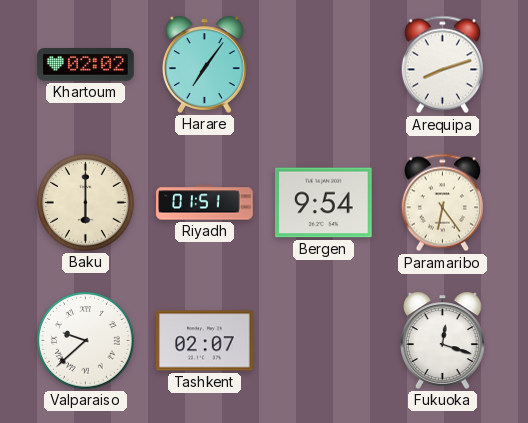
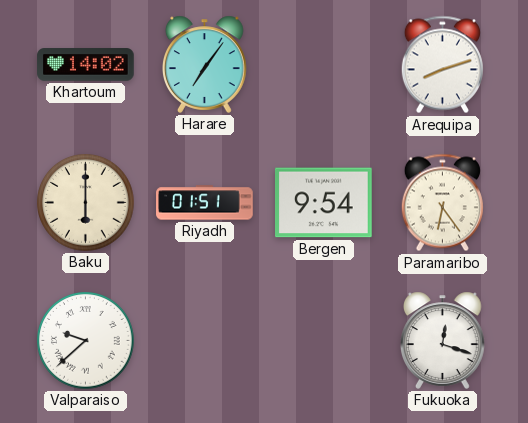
Khartoum: 02:02 -> 14:02 (86, 65)
Tashkent: 02:07 -> none (205, 341)
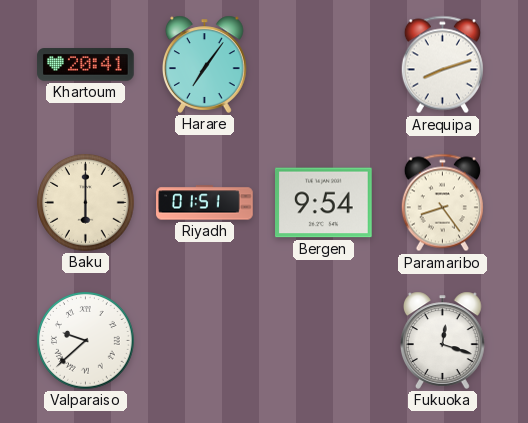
Khartoum: 14:02 -> 20:41 (86, 65)
Paramaribo: 6:24 -> 8:24 (442, 203)
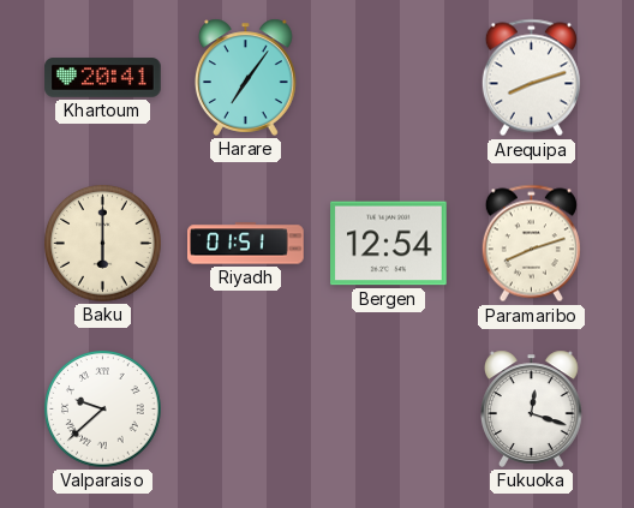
Bergen: 9:54 -> 12:54 (389, 244)
Paramaribo: 8:24 -> 8:12 (531, 244)
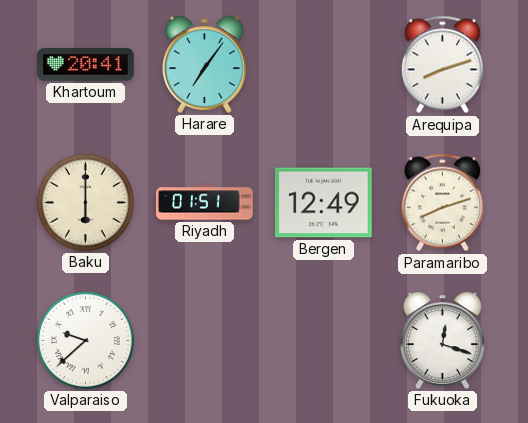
Bergen: 12:54 -> 12:49 (324, 203)
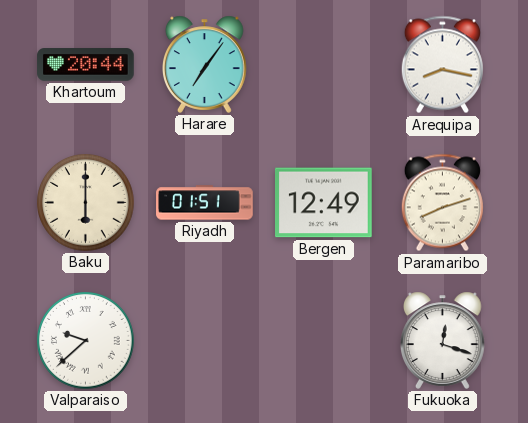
Khartoum: 20:41 -> 20:44 (86, 65)
Arequipa: 8:12 -> 8:17 (442, 65)
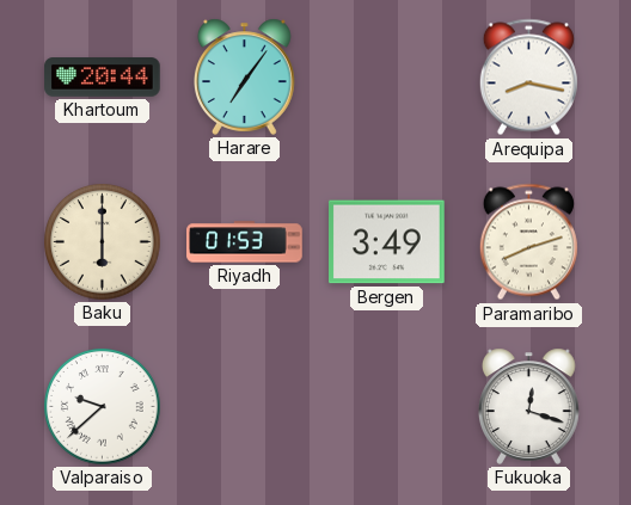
Riyadh: 01:51 -> 01:53 (245, 242)
Bergen: 12:49 -> 3:49 (387, 242)
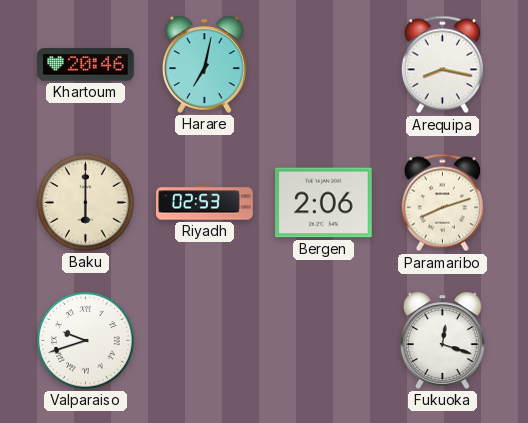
Khartoum: 20:44 -> 20:46 (86, 65)
Harare: 7:06 -> 7:02 (205, 64)
Riyadh: 01:53 -> 02:53 (205, 203)
Bergen: 3:49 -> 2:06 (324, 203)
Valparaiso: 9:38 -> 9:42 (86, 341)
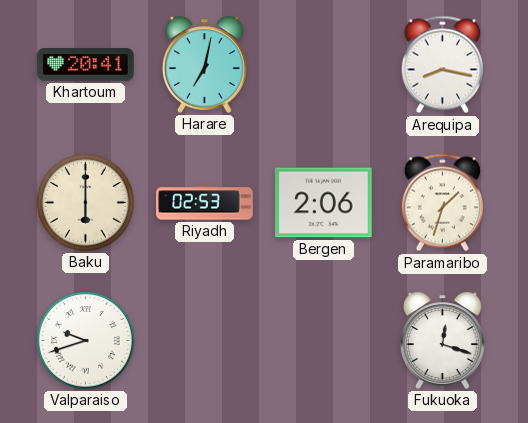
Khartoum: 20:46 -> 20:41 (86, 65)
Paramaribo: 8:12 -> 1:33 (442, 203)
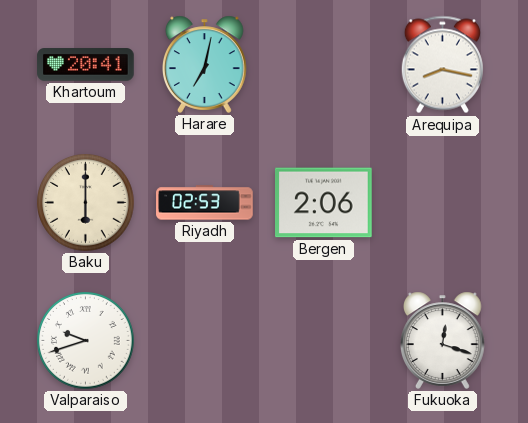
Paramaribo: 1:33 -> none (442, 203)
